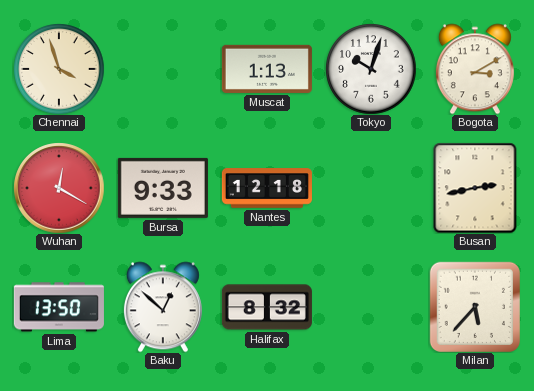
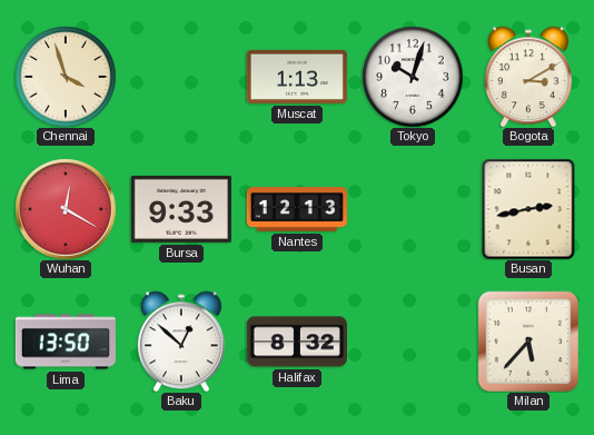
Nantes: 12:18 -> 12:13 (297, 209)
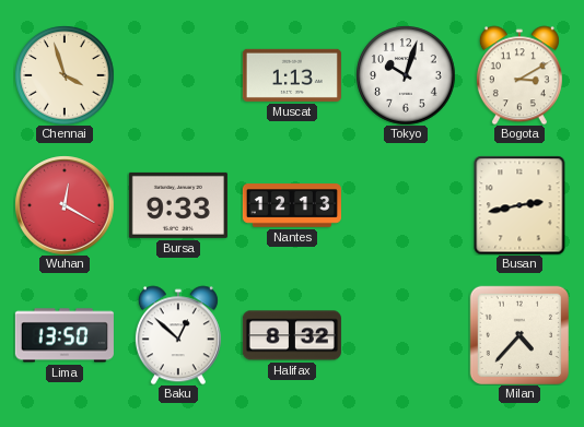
Milan: 5:37 -> 4:37 (518, 334)
